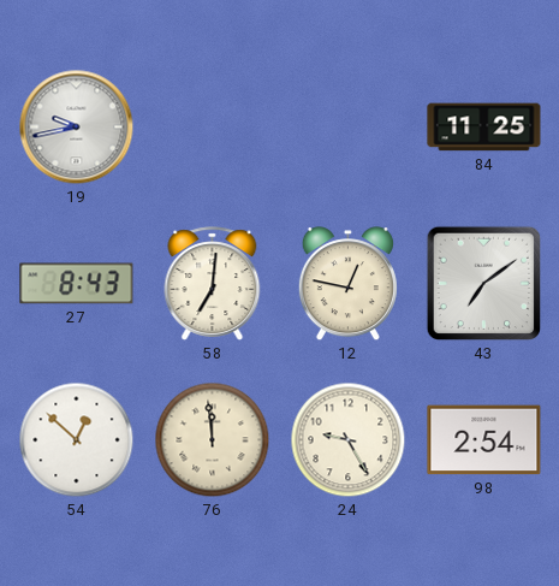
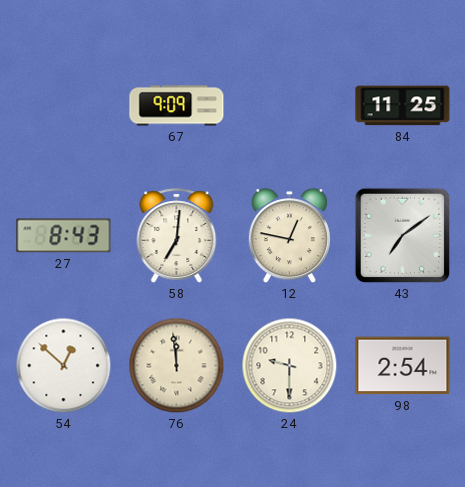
19: 9:43 -> none (77, 128)
67: none -> 9:09 (177, 106)
24: 9:25 -> 9:30 (290, 366)
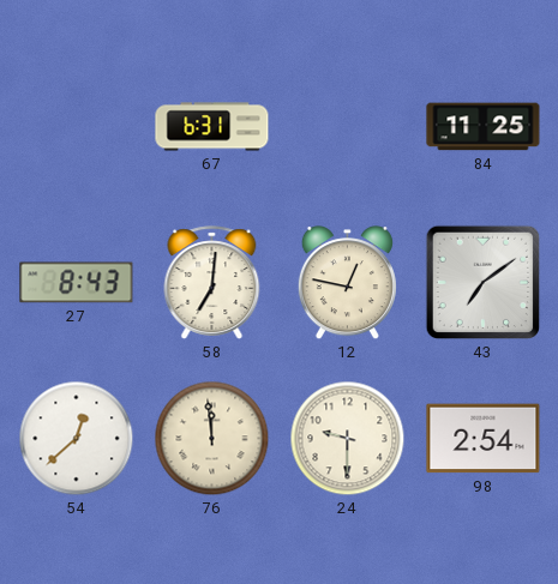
67: 9:09 -> 6:31 (212, 127)
54: 12:52 -> 12:38 (77, 439)
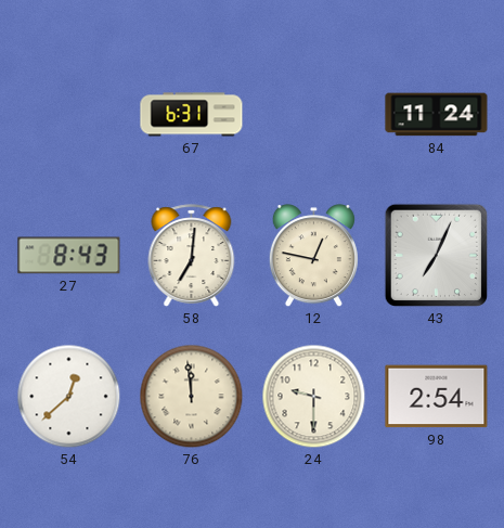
84: 11:25 -> 11:24 (437, 115)
43: 7:09 -> 7:04 (437, 256)
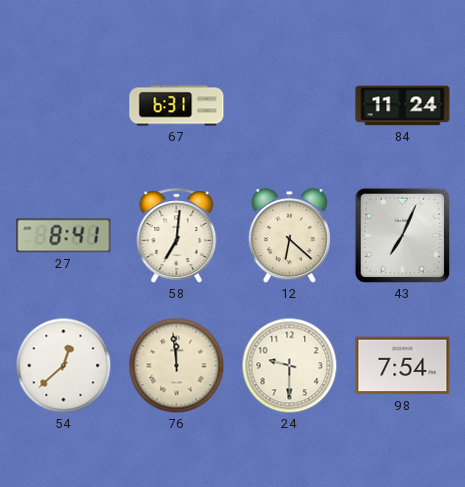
27: 8:43 -> 8:41 (64, 236)
12: 12:47 -> 6:22 (289, 236)
98: 2:54 -> 7:54 (403, 366)
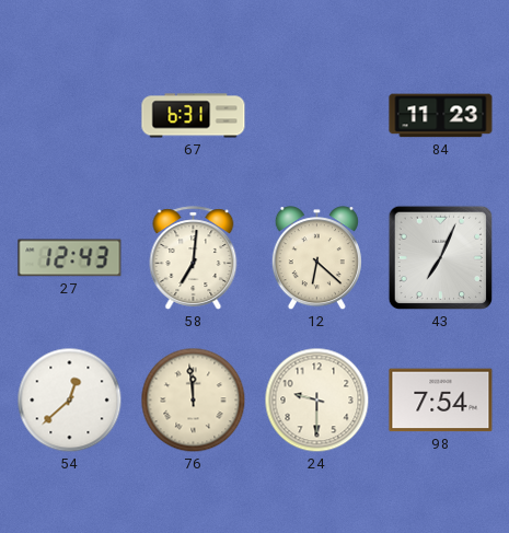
84: 11:24 -> 11:23 (441, 116)
27: 8:41 -> 12:43 (70, 258)
